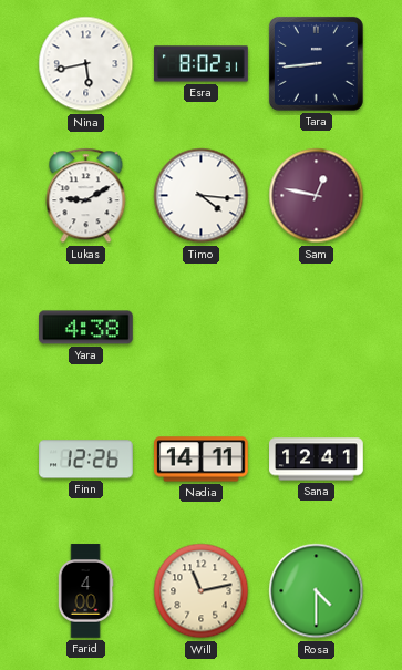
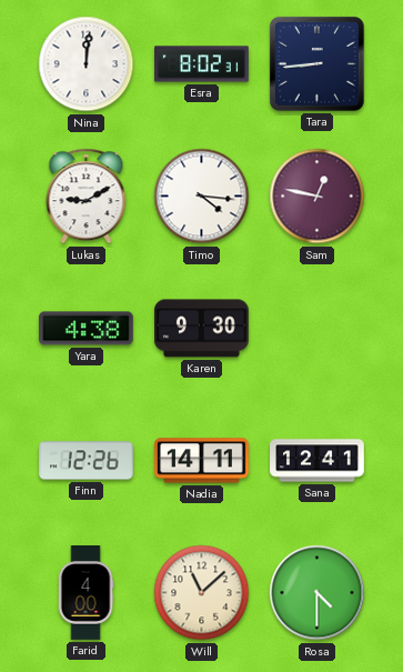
Nina: 5:43 -> 12:01 (87, 64)
Karen: none -> 9:30 (202, 329)
Will: 11:13 -> 11:08 (202, 593)
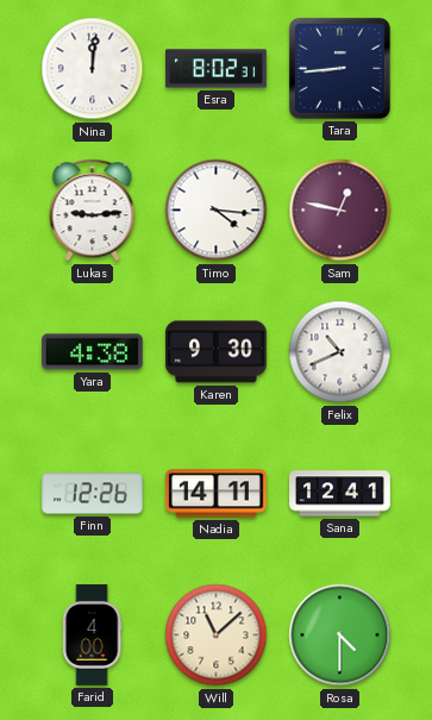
Lukas: 9:10 -> 9:14 (93, 211)
Felix: none -> 10:41 (340, 352)
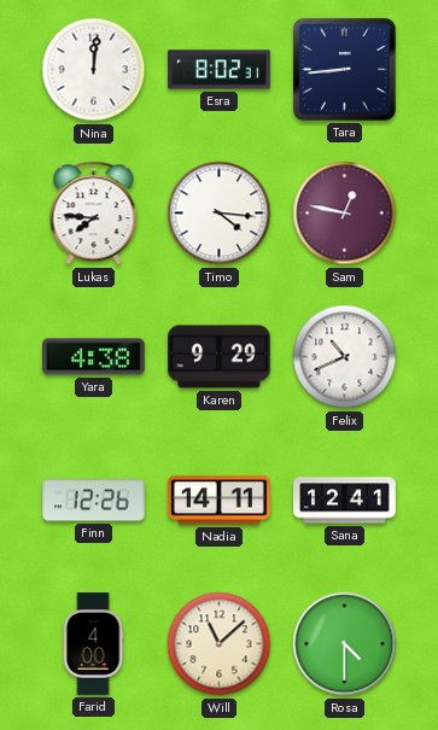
Lukas: 9:14 -> 7:46 (94, 214)
Karen: 9:30 -> 9:29 (220, 357)
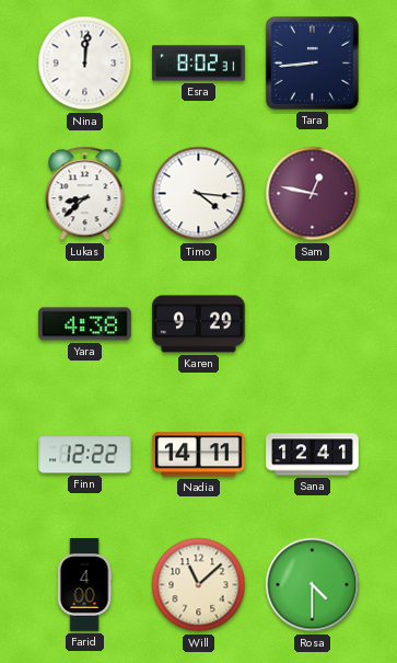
Lukas: 7:46 -> 8:38 (85, 194)
Felix: 10:41 -> none (345, 357)
Finn: 12:26 -> 12:22 (85, 455)
